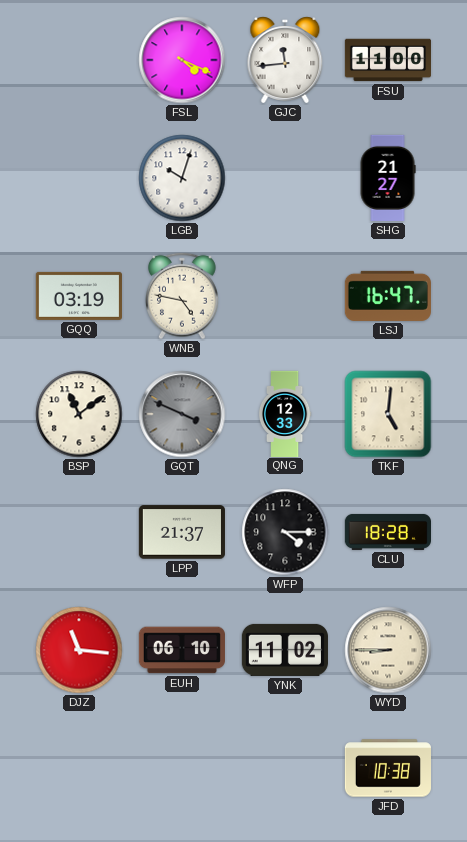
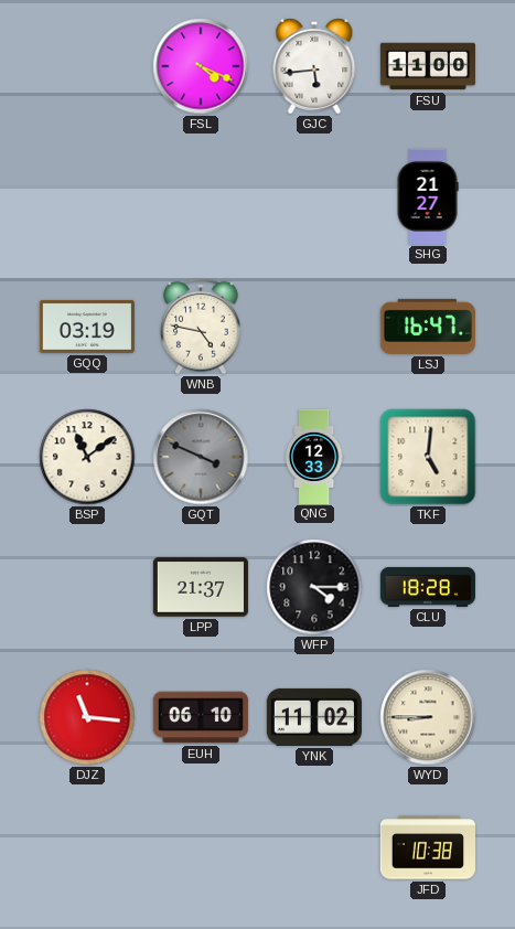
GJC: 11:44 -> 5:44 (314, 66)
LGB: 10:03 -> none (182, 178)
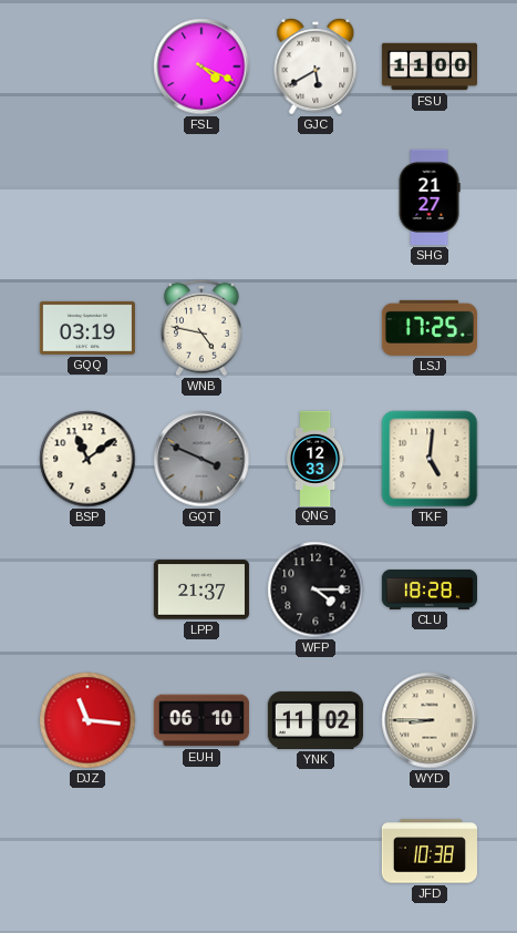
GJC: 5:44 -> 5:40 (316, 66)
LSJ: 16:47 -> 17:25 (430, 328)
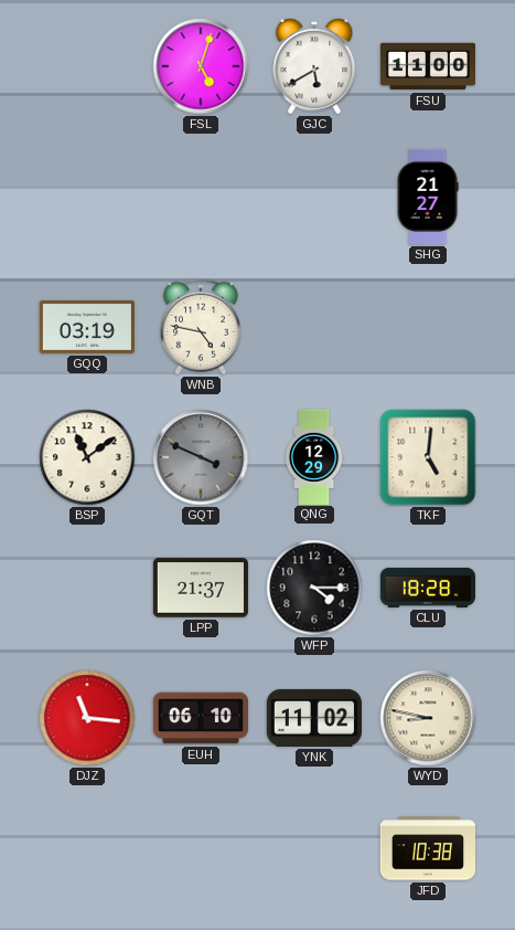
FSL: 4:19 -> 5:03 (201, 66)
LSJ: 17:25 -> none (430, 328)
QNG: 12:33 -> 12:29 (314, 456)
WYD: 8:45 -> 8:47 (428, 718)
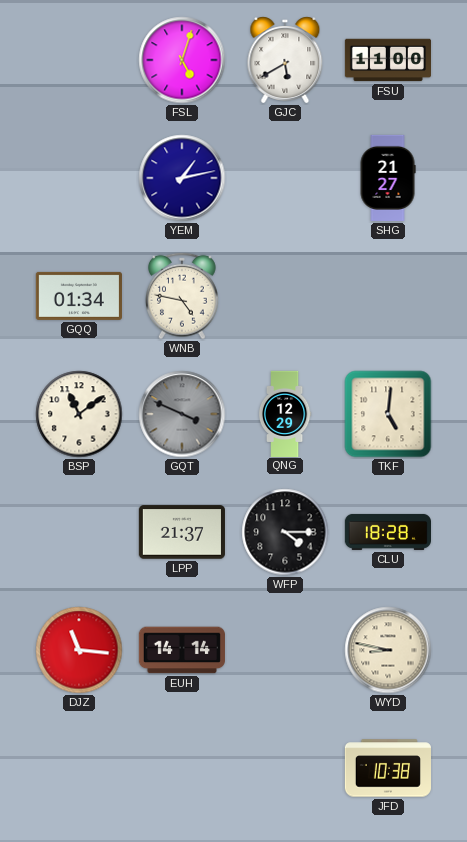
YEM: none -> 1:13 (182, 178)
GQQ: 03:19 -> 01:34 (79, 296)
EUH: 06:10 -> 14:14 (182, 650)
YNK: 11:02 -> none (314, 718)
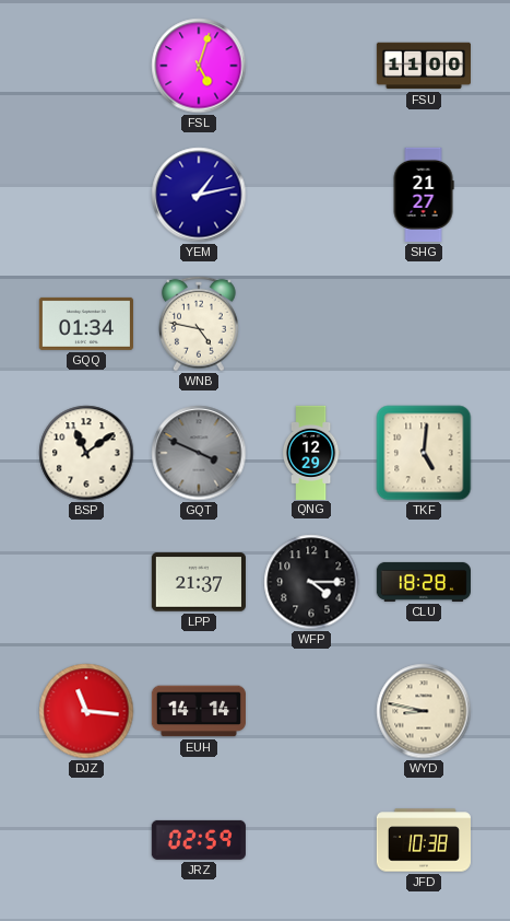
GJC: 5:40 -> none (285, 60)
JRZ: none -> 02:59 (199, 840)
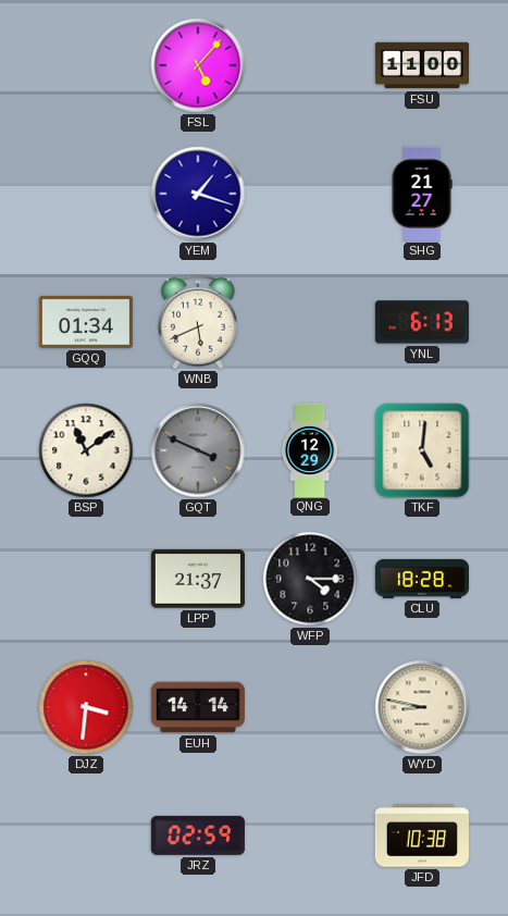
FSL: 5:03 -> 5:07 (198, 65)
YEM: 1:13 -> 1:18 (198, 194)
WNB: 4:47 -> 5:41 (199, 322)
YNL: none -> 6:13 (422, 322)
DJZ: 11:16 -> 3:31 (86, 707)
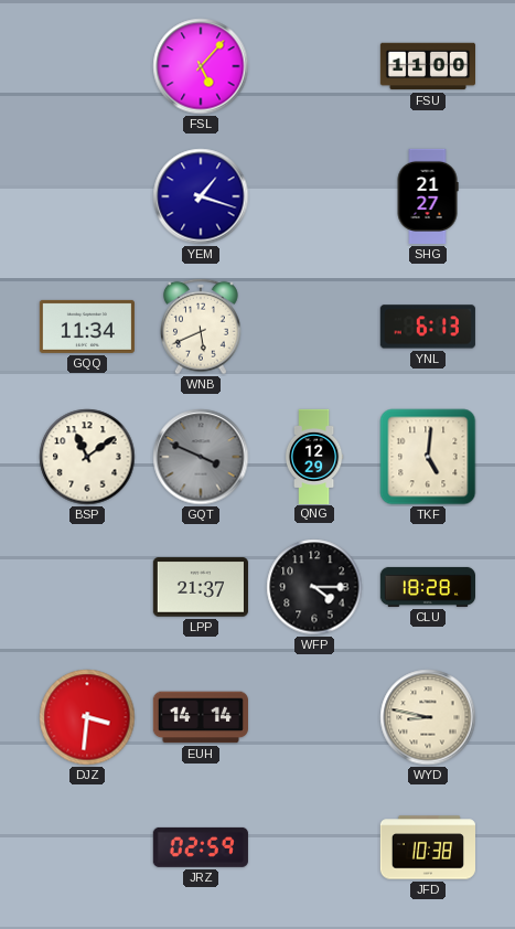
GQQ: 01:34 -> 11:34 (87, 327)
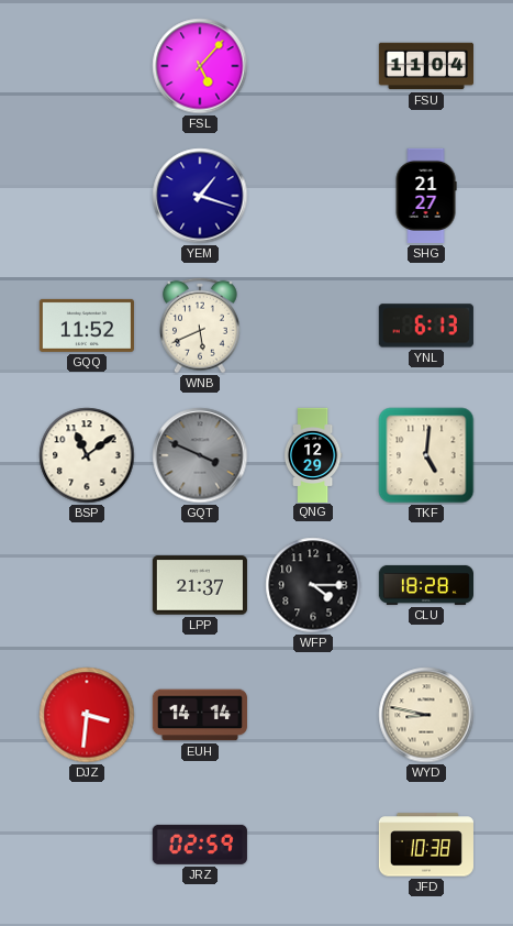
FSU: 11:00 -> 11:04 (425, 66)
GQQ: 11:34 -> 11:52 (87, 326)
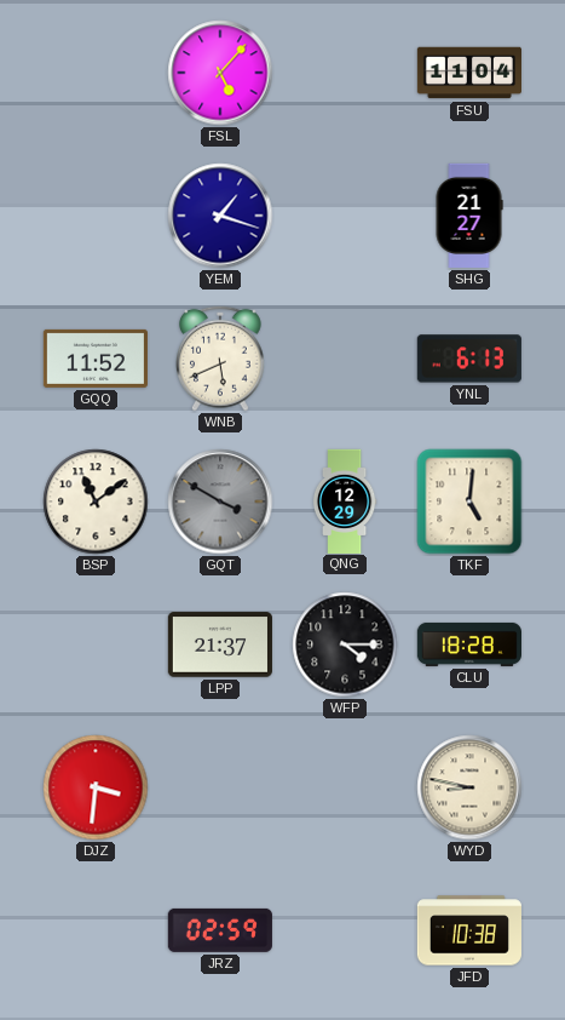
GQT: 3:49 -> 3:50 (220, 502)
EUH: 14:14 -> none (200, 715)
